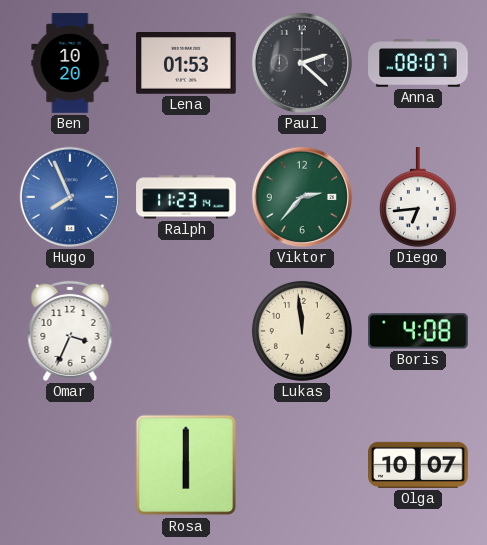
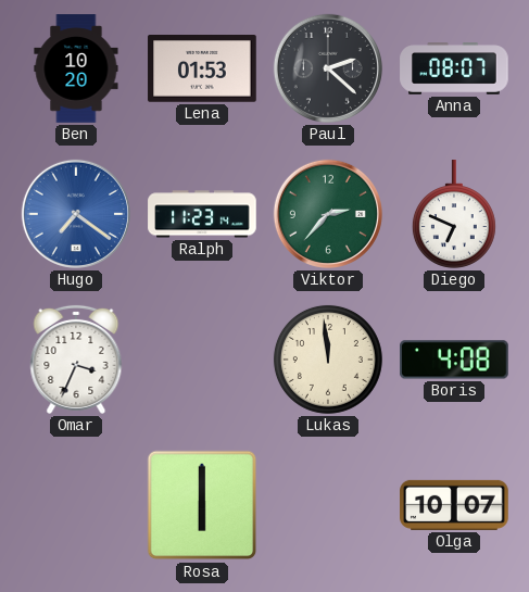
Hugo: 7:56 -> 7:21 (76, 214)
Diego: 6:44 -> 6:49 (454, 214)
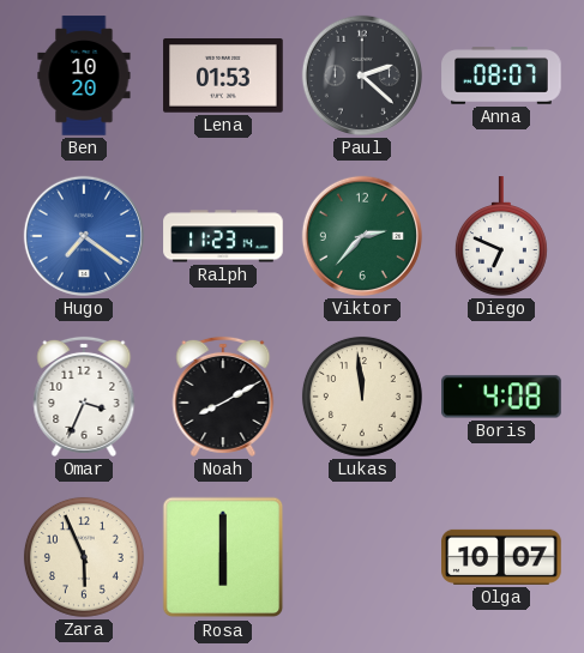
Noah: none -> 8:10 (223, 397)
Zara: none -> 5:56 (84, 557)
